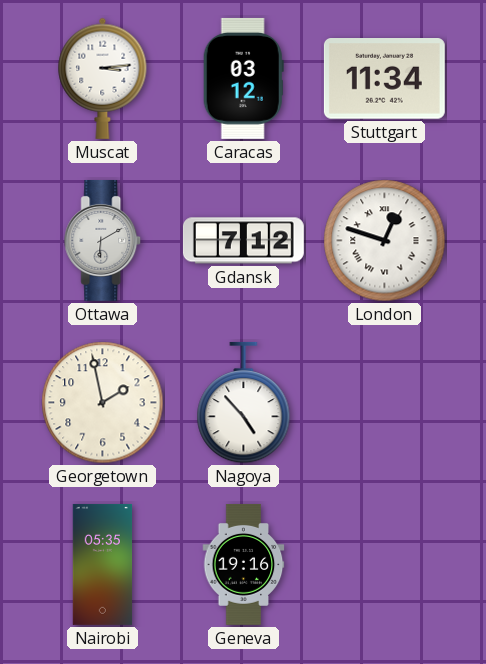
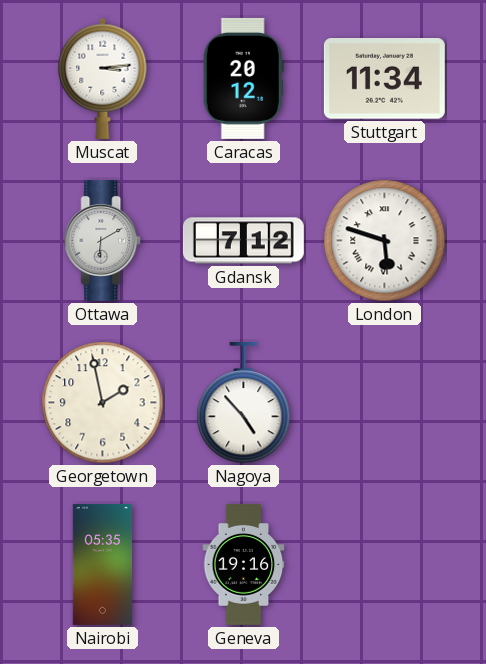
Caracas: 03:12 -> 20:12 (243, 78)
London: 12:48 -> 5:48 (385, 241)
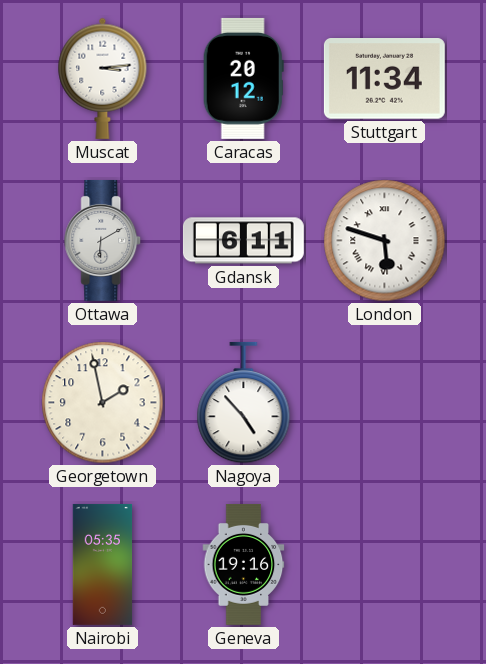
Gdansk: 7:12 -> 6:11 (243, 241)
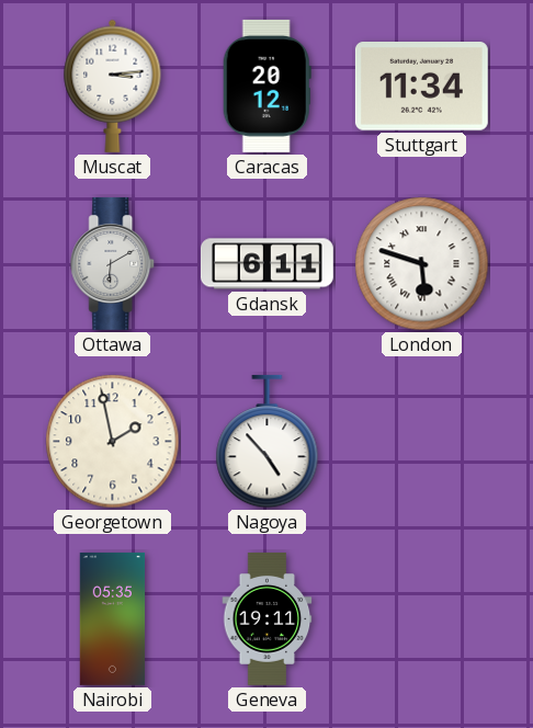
Geneva: 19:16 -> 19:11 (268, 618)
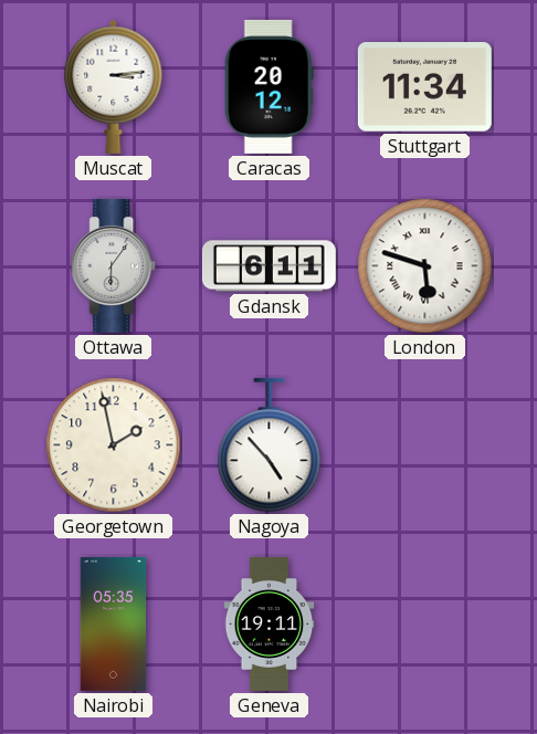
Ottawa: 6:10 -> 6:06 (114, 265)
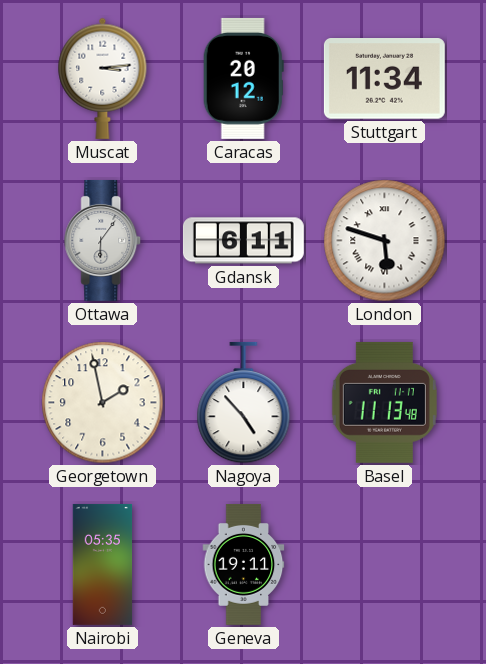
Basel: none -> 11:13 (384, 402)
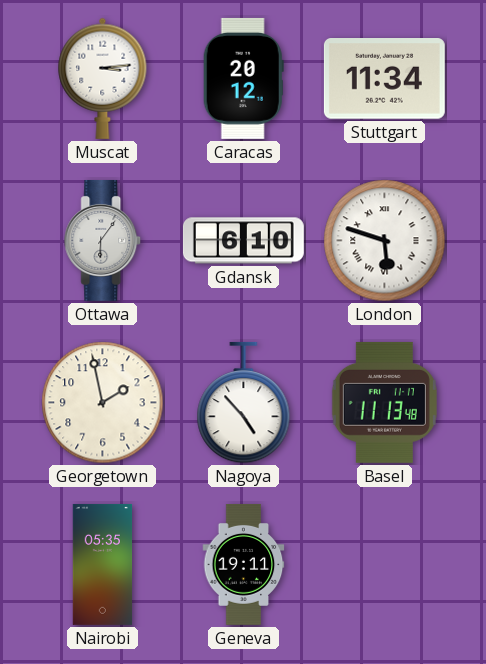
Gdansk: 6:11 -> 6:10 (243, 241)
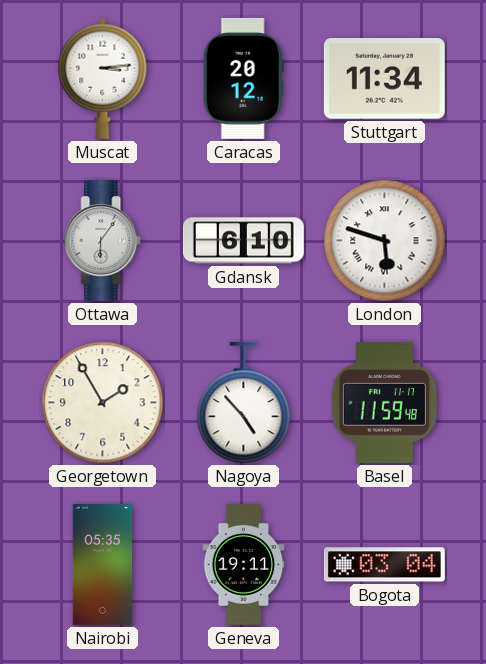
Georgetown: 1:58 -> 1:55 (103, 403)
Basel: 11:13 -> 11:59 (384, 402)
Bogota: none -> 03:04 (384, 565)
